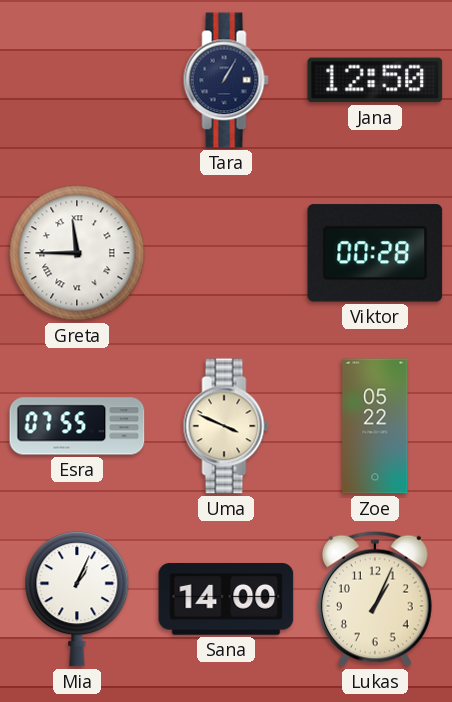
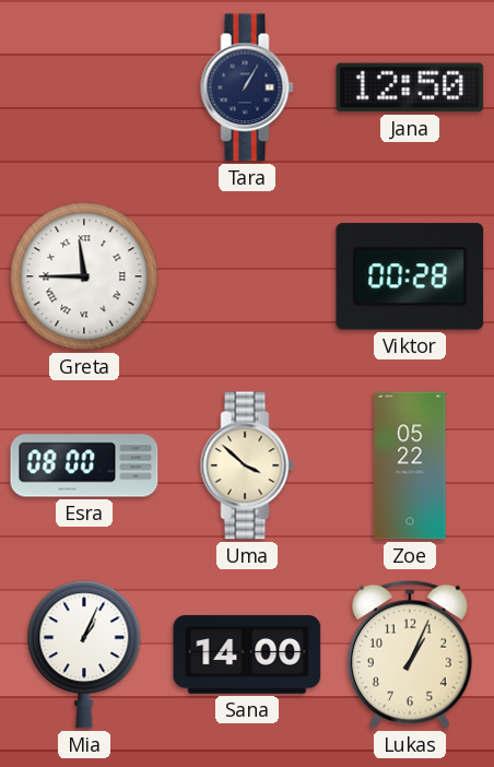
Esra: 07:55 -> 08:00 (84, 465)
Uma: 3:49 -> 3:52 (247, 465)
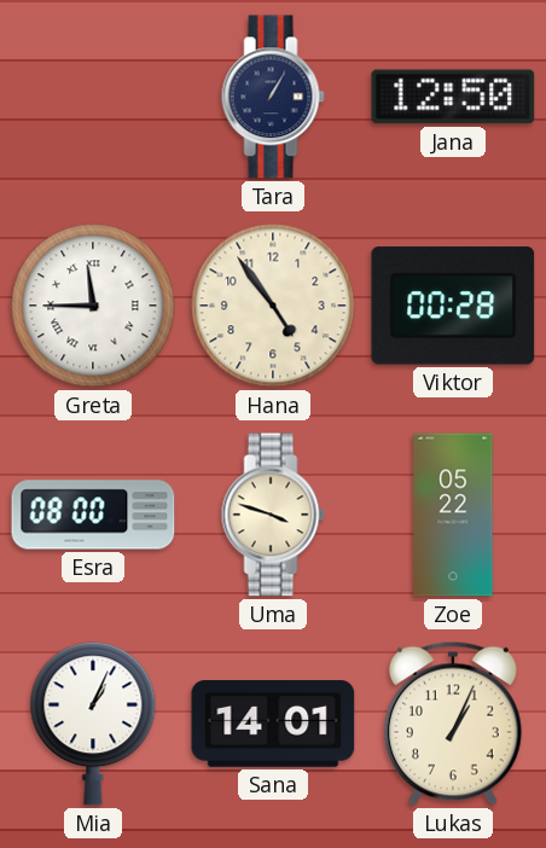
Hana: none -> 4:54 (273, 306)
Uma: 3:52 -> 3:48 (273, 515)
Sana: 14:00 -> 14:01 (273, 724)
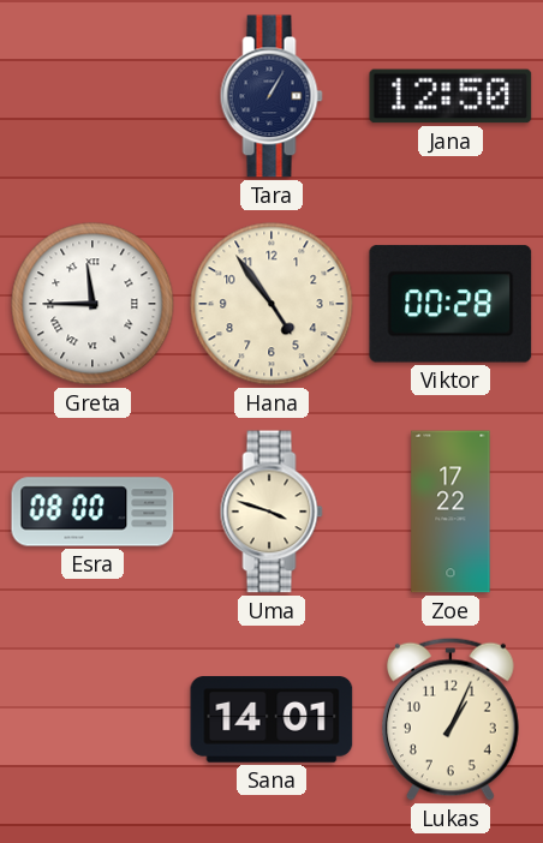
Zoe: 05:22 -> 17:22 (450, 512)
Mia: 1:04 -> none (93, 724)
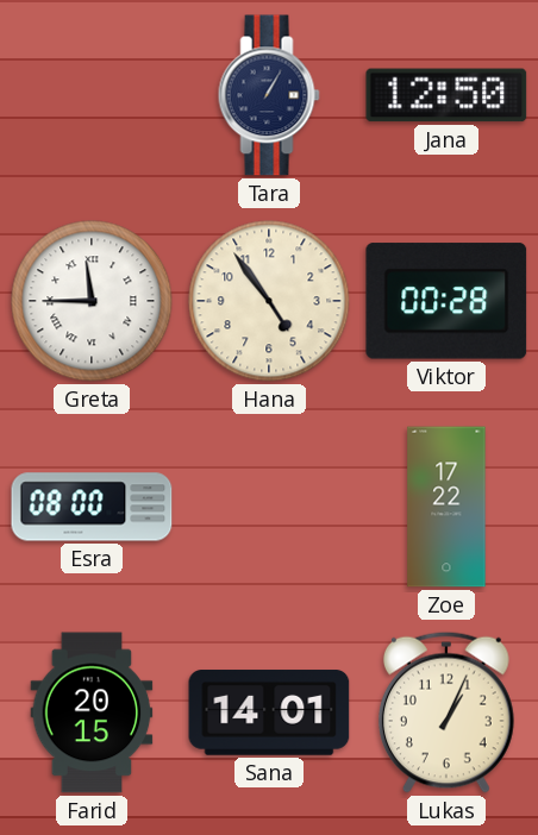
Uma: 3:48 -> none (271, 512)
Farid: none -> 20:15 (92, 712)
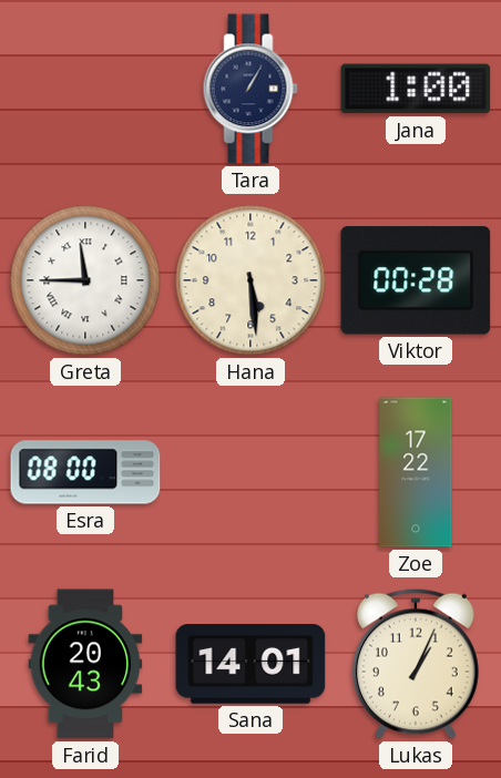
Jana: 12:50 -> 1:00 (416, 89)
Hana: 4:54 -> 5:29 (250, 280)
Farid: 20:15 -> 20:43 (85, 664)
